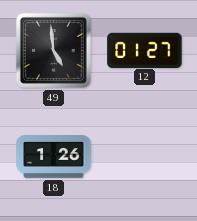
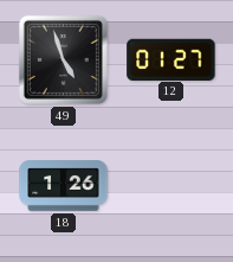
49: 4:59 -> 4:57 (63, 59)
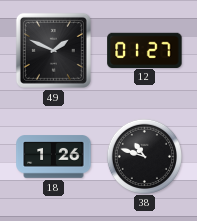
49: 4:57 -> 1:49 (53, 50)
38: none -> 10:48 (144, 156)
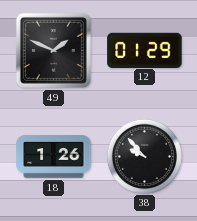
12: 01:27 -> 01:29 (145, 50)
38: 10:48 -> 9:53 (144, 156)
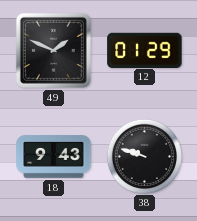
18: 1:26 -> 9:43 (54, 157)
38: 9:53 -> 9:48 (144, 156)
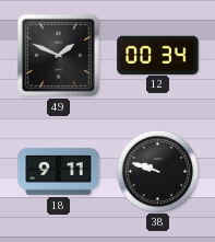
12: 01:29 -> 00:34 (158, 55)
18: 9:43 -> 9:11 (59, 172)
